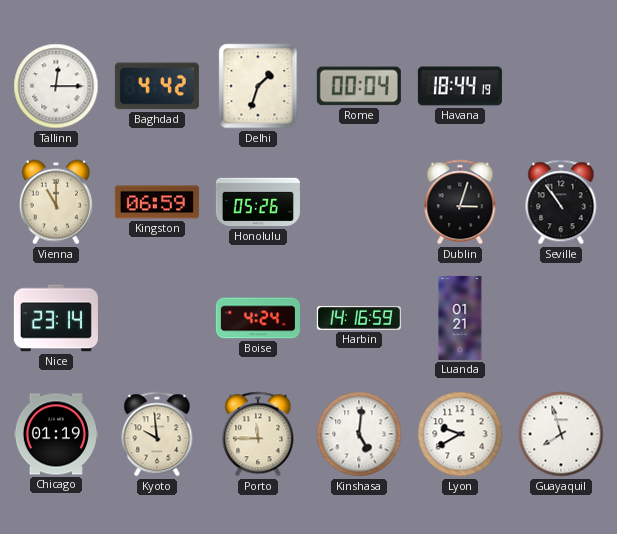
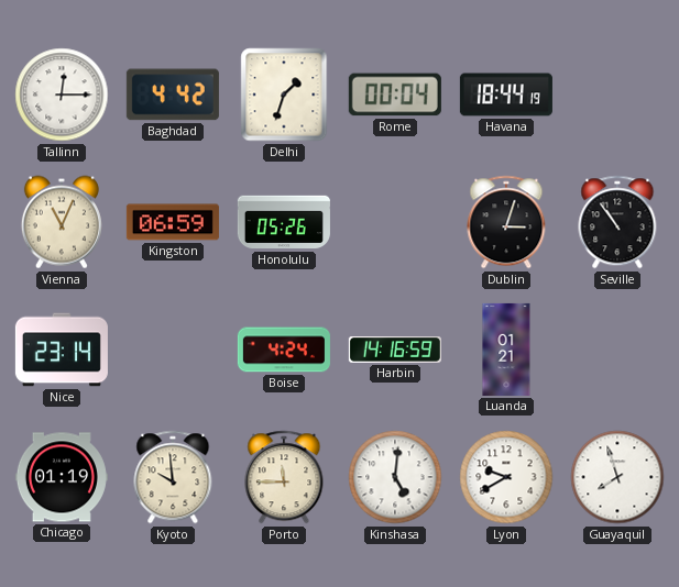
Vienna: 11:00 -> 11:04 (62, 222)
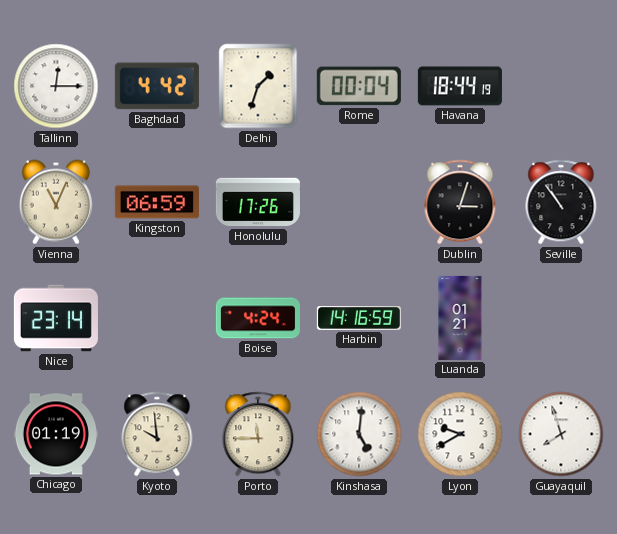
Honolulu: 05:26 -> 17:26 (258, 202)
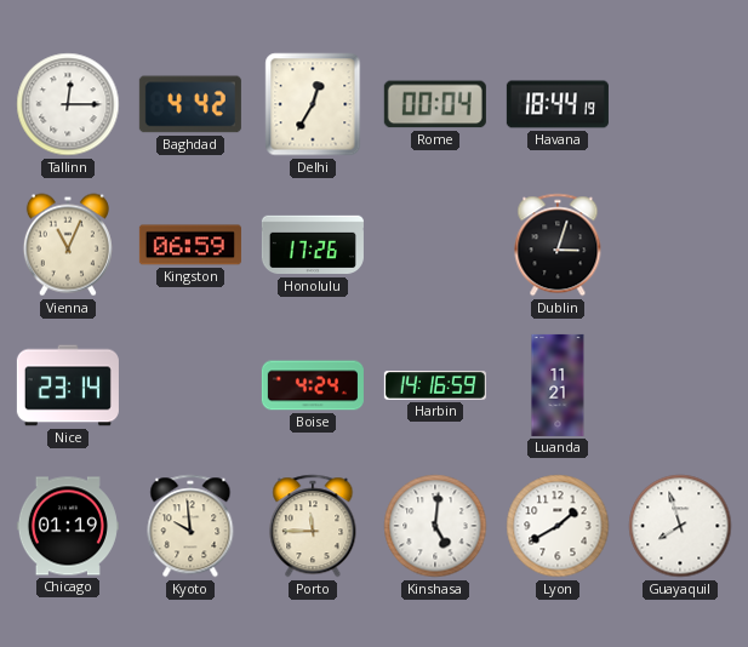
Delhi: 1:33 -> 12:35 (313, 104)
Seville: 10:54 -> none (561, 202)
Luanda: 01:21 -> 11:21 (558, 385)
Lyon: 9:40 -> 1:40 (558, 526)
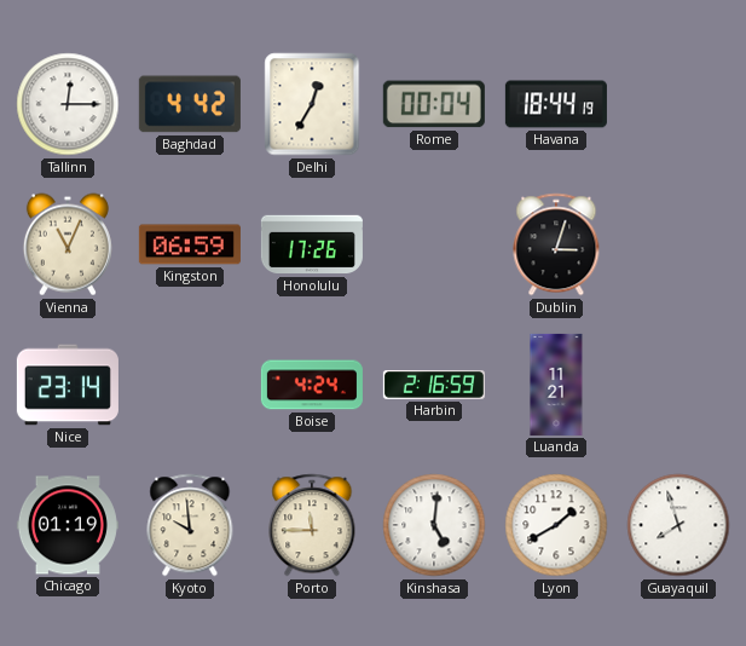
Harbin: 14:16 -> 2:16 (434, 385)
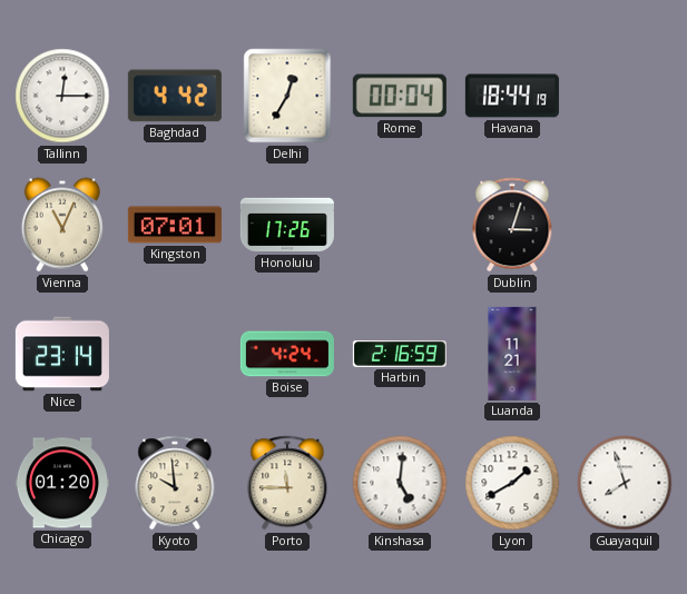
Kingston: 06:59 -> 07:01 (175, 225)
Chicago: 01:19 -> 01:20 (62, 483)
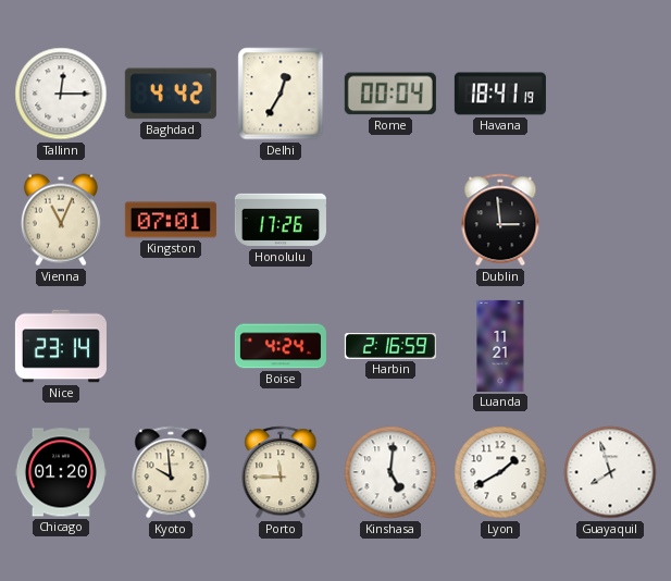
Havana: 18:44 -> 18:41 (500, 94)
Dublin: 3:03 -> 2:59 (500, 220)
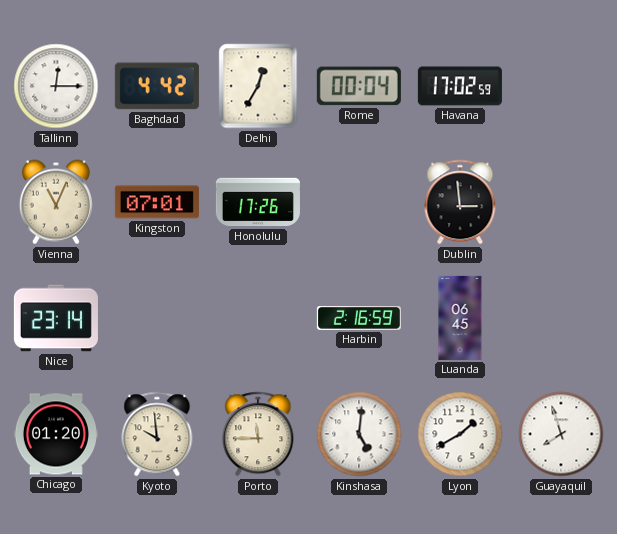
Havana: 18:41 -> 17:02 (460, 86)
Boise: 4:24 -> none (281, 346)
Luanda: 11:21 -> 06:45 (460, 318)
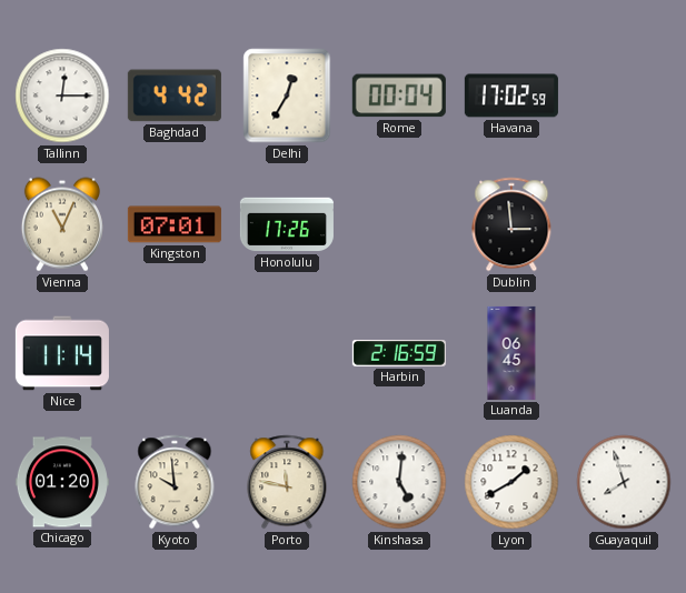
Nice: 23:14 -> 11:14 (62, 353)
Porto: 11:45 -> 11:47 (287, 482)
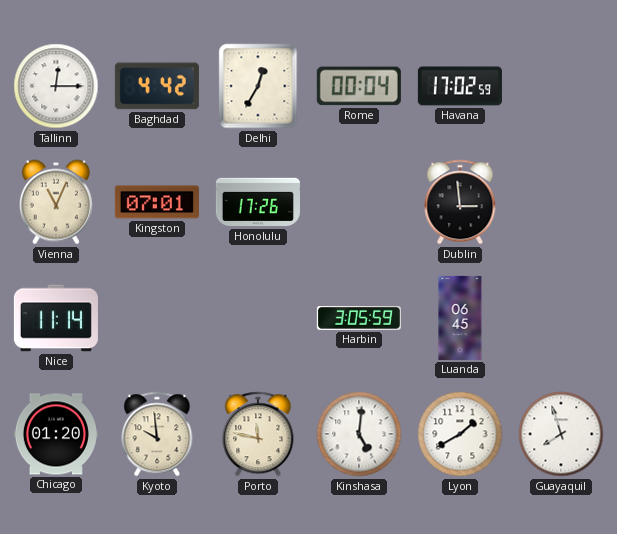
Harbin: 2:16 -> 3:05 (359, 318)
